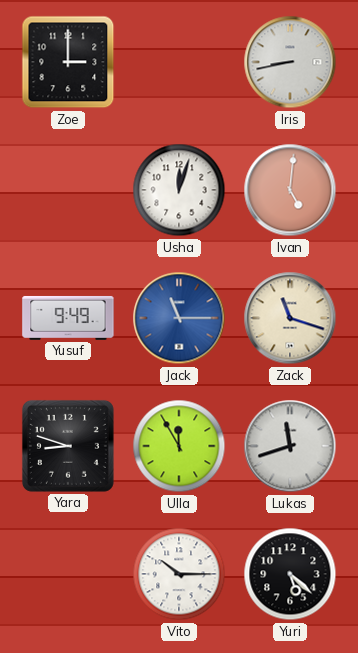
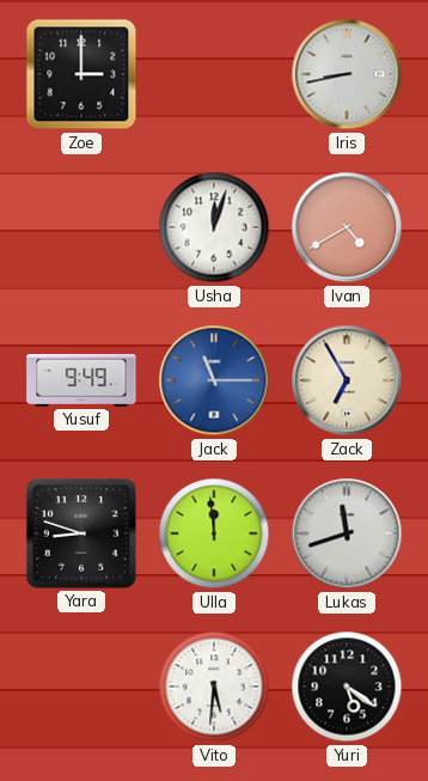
Ivan: 5:01 -> 4:40 (347, 227)
Zack: 11:18 -> 6:55 (347, 380)
Ulla: 11:55 -> 11:59 (214, 533)
Vito: 10:15 -> 5:31 (214, 687)
Yuri: 5:22 -> 5:21 (347, 687)
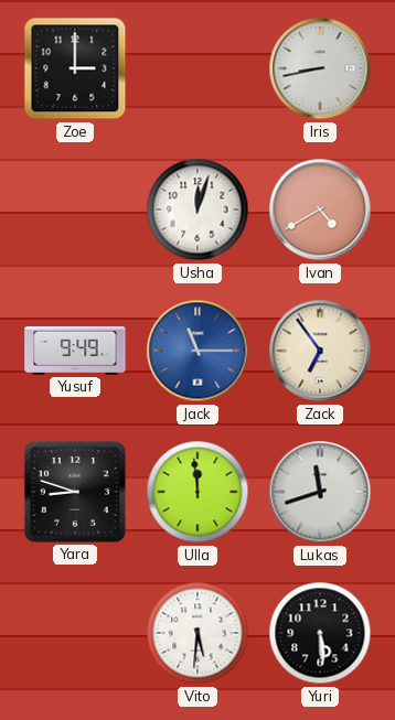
Zack: 6:55 -> 6:54 (320, 351)
Yuri: 5:21 -> 5:29 (320, 633)
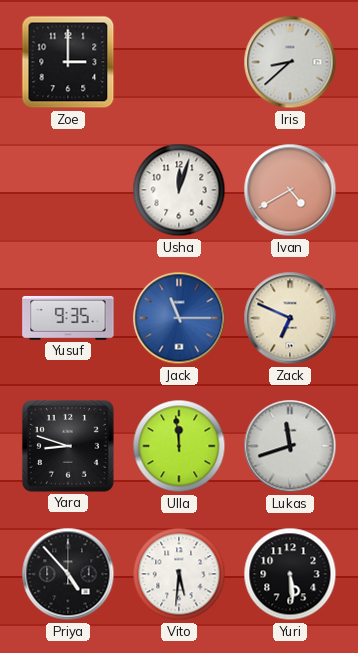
Iris: 8:43 -> 8:38 (290, 62)
Yusuf: 9:49 -> 9:35 (68, 318)
Zack: 6:54 -> 6:49 (290, 318)
Priya: none -> 4:53 (68, 574)
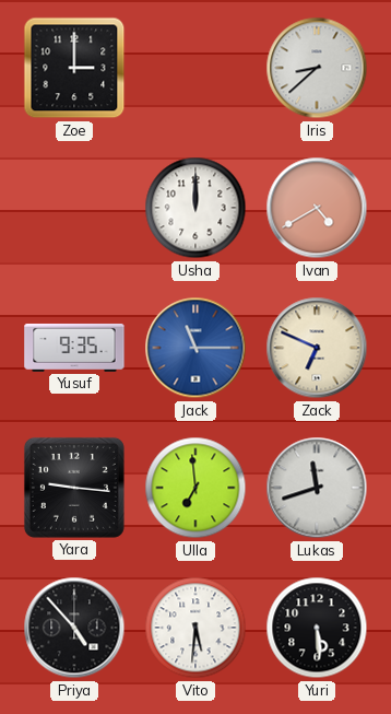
Usha: 12:03 -> 12:00 (195, 208)
Yara: 8:48 -> 9:16 (74, 488)
Ulla: 11:59 -> 6:59 (195, 488)
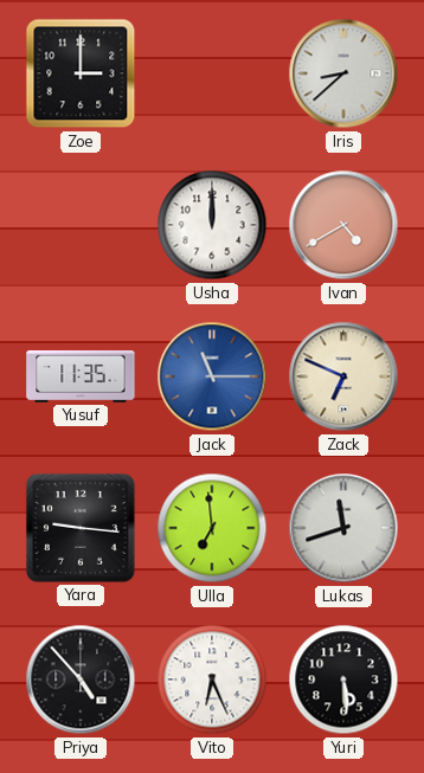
Yusuf: 9:35 -> 11:35 (81, 376)
Vito: 5:31 -> 6:26 (212, 679)
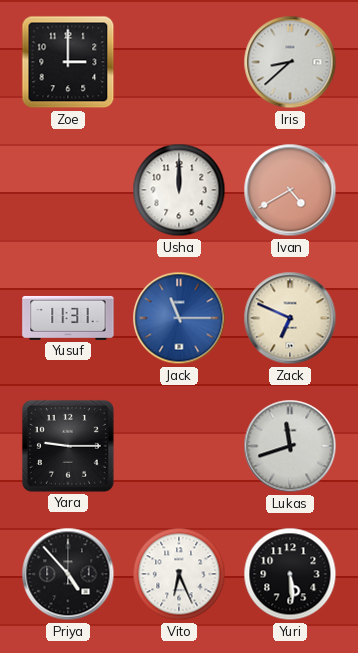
Yusuf: 11:35 -> 11:31 (68, 318)
Yara: 9:16 -> 9:15 (68, 446)
Ulla: 6:59 -> none (212, 528)
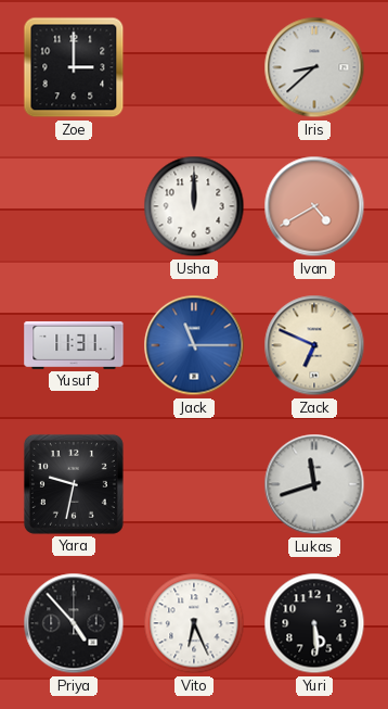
Yara: 9:15 -> 9:32 (74, 484)
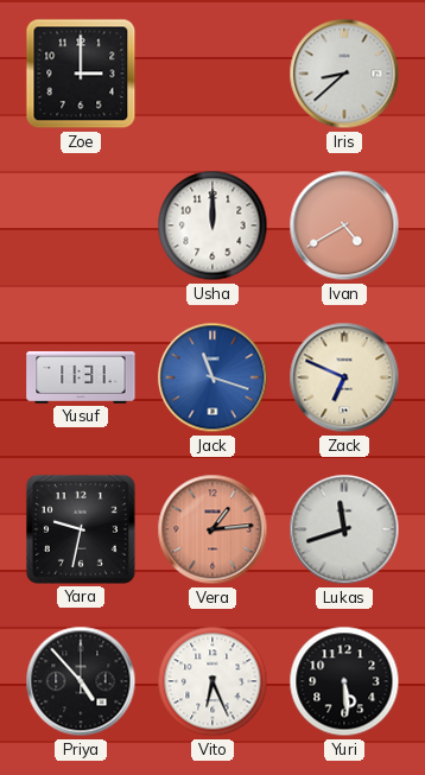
Jack: 11:15 -> 11:18 (213, 377)
Vera: none -> 1:14 (213, 529)
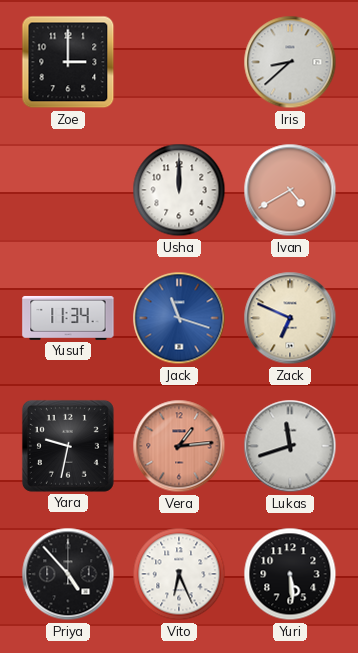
Yusuf: 11:31 -> 11:34 (68, 318)
